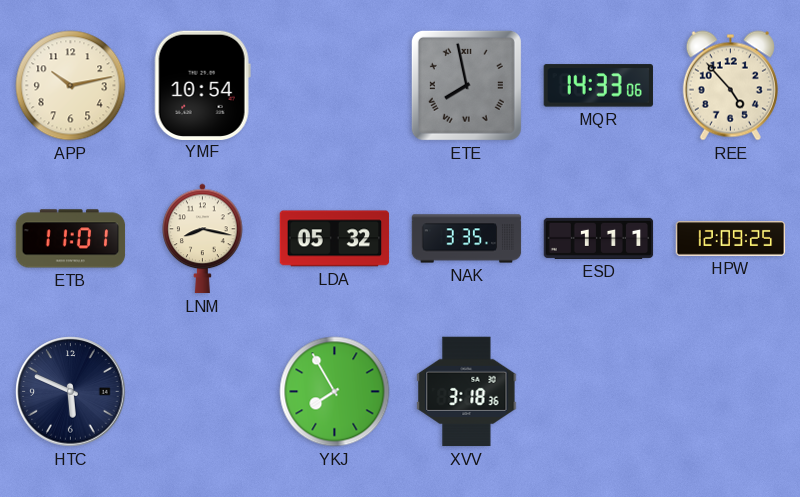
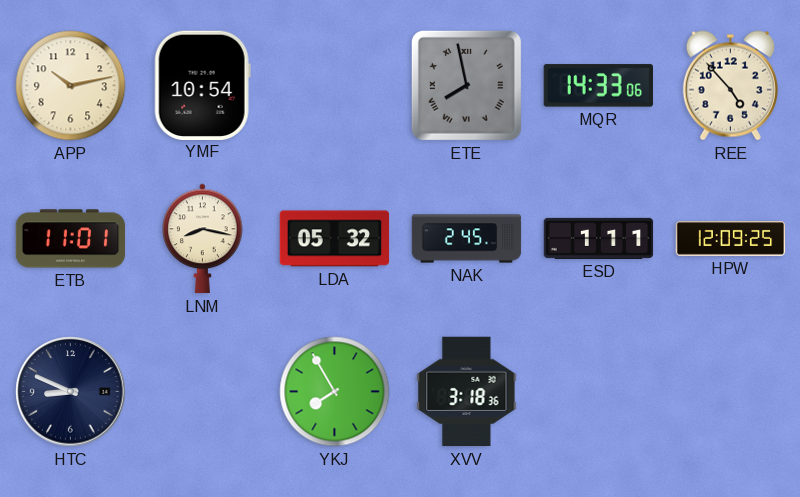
NAK: 3:35 -> 2:45 (467, 239)
HTC: 5:49 -> 8:49 (71, 392)
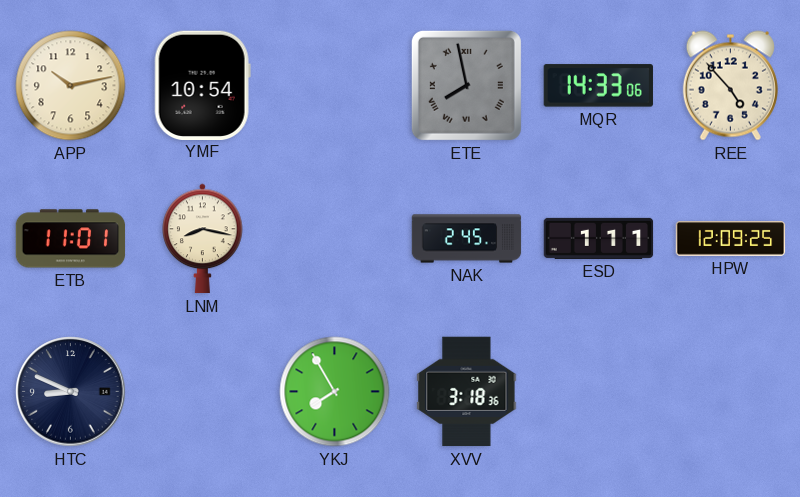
LDA: 05:32 -> none (335, 239)
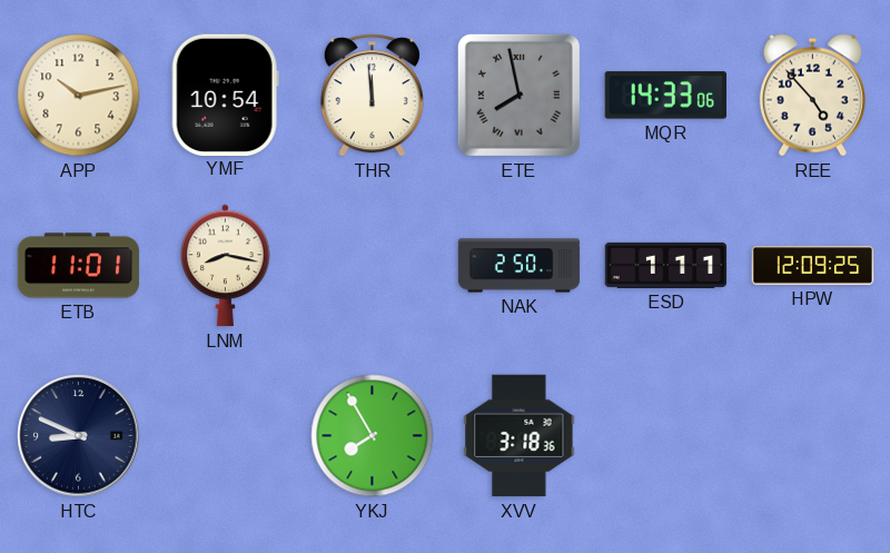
THR: none -> 11:59 (372, 96)
NAK: 2:45 -> 2:50 (520, 266)
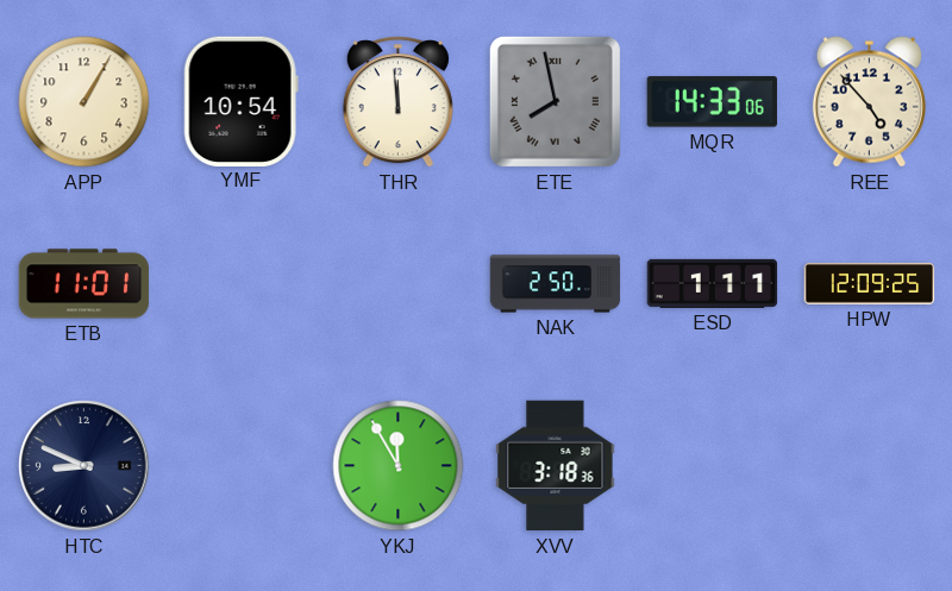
APP: 10:13 -> 1:05 (84, 102)
LNM: 8:17 -> none (226, 266)
YKJ: 7:55 -> 11:55 (399, 466)
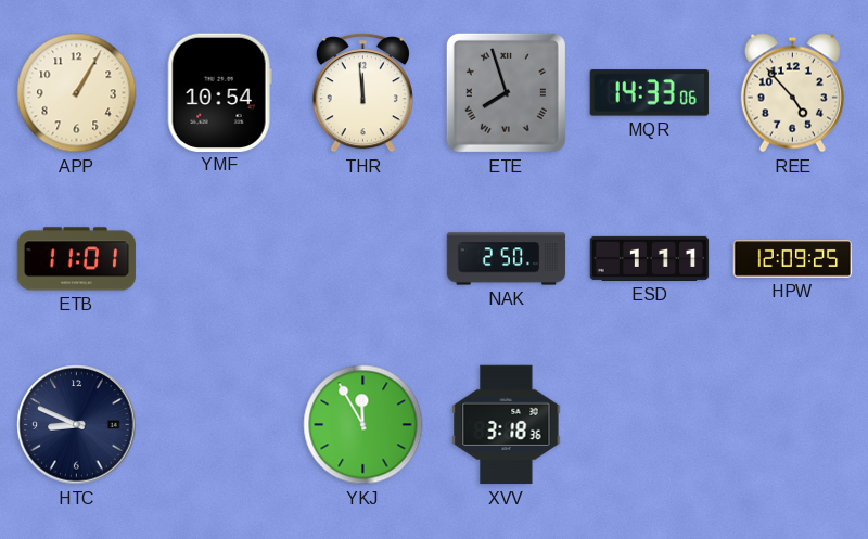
ETE: 7:58 -> 7:57 (506, 92)
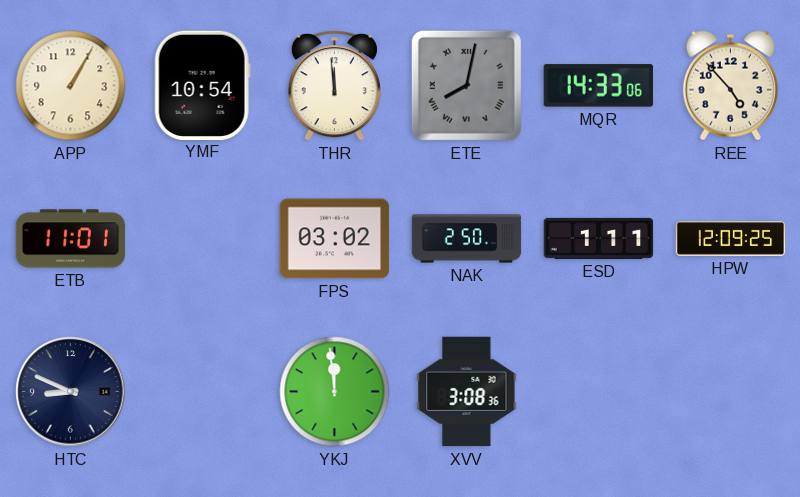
ETE: 7:57 -> 8:02 (466, 85)
FPS: none -> 03:02 (335, 239)
YKJ: 11:55 -> 11:59 (335, 392)
XVV: 3:18 -> 3:08 (467, 392)
